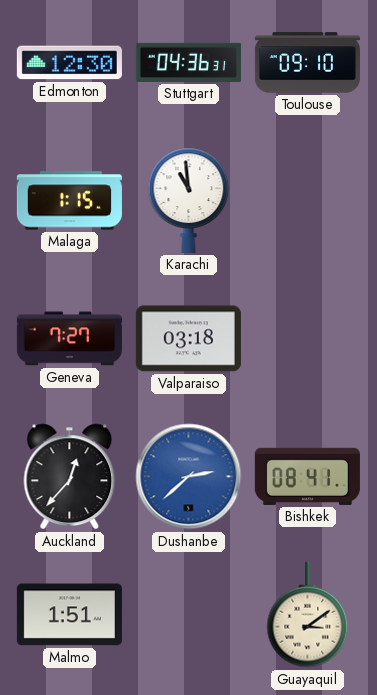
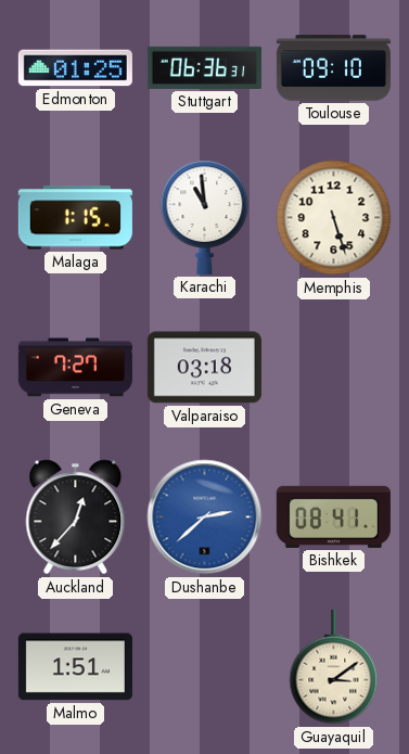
Edmonton: 12:30 -> 01:25 (75, 68)
Stuttgart: 04:36 -> 06:36 (204, 67)
Memphis: none -> 5:27 (334, 218)
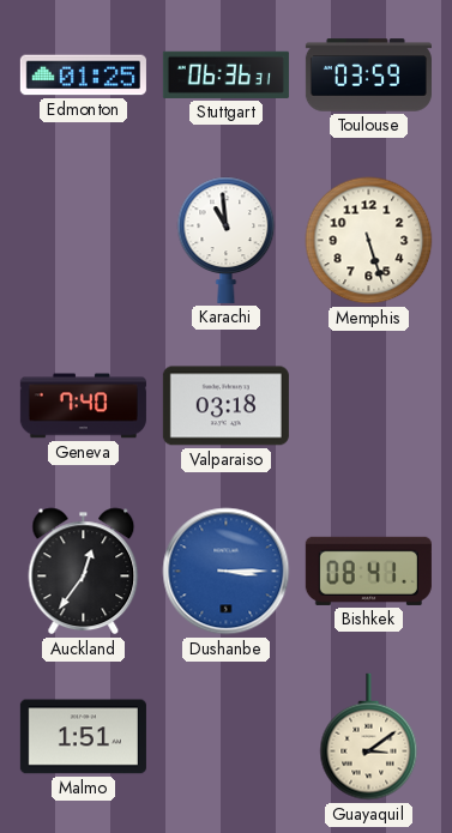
Toulouse: 09:10 -> 03:59 (368, 76)
Malaga: 1:15 -> none (75, 218)
Geneva: 7:27 -> 7:40 (83, 406)
Auckland: 12:37 -> 12:36 (84, 572)
Dushanbe: 2:38 -> 3:15 (227, 572)
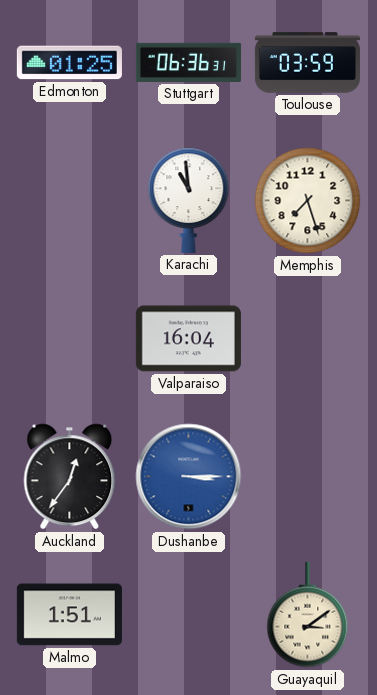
Memphis: 5:27 -> 7:27 (308, 201)
Geneva: 7:40 -> none (83, 406)
Valparaiso: 03:18 -> 16:04 (188, 339)
Bishkek: 08:41 -> none (368, 571)
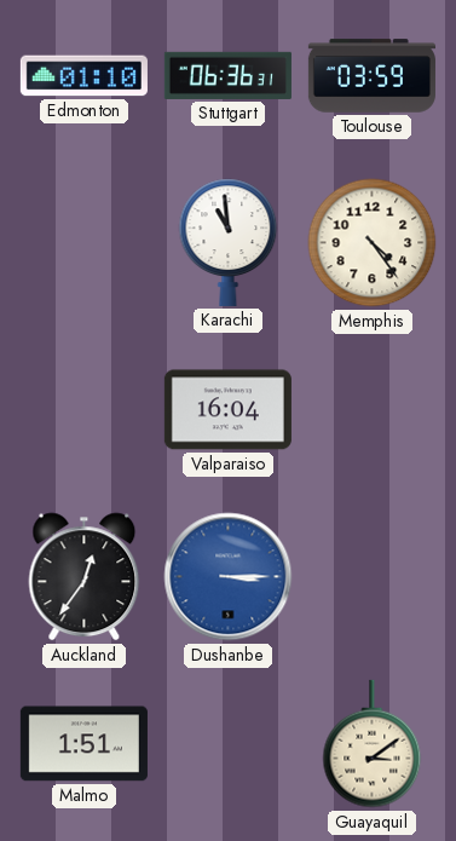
Edmonton: 01:25 -> 01:10 (83, 76)
Memphis: 7:27 -> 4:24 (373, 243)
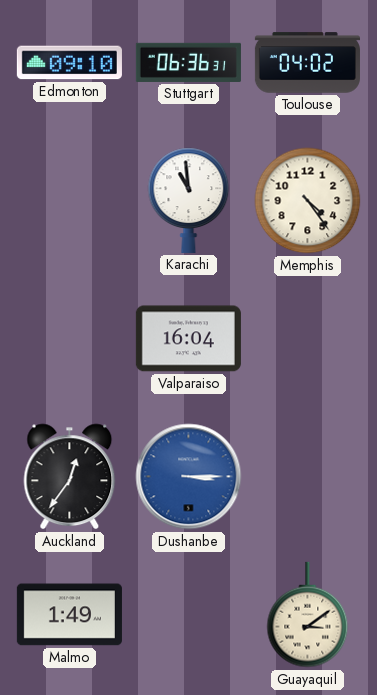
Edmonton: 01:10 -> 09:10 (69, 63)
Toulouse: 03:59 -> 04:02 (307, 63)
Malmo: 1:51 -> 1:49 (69, 615)
